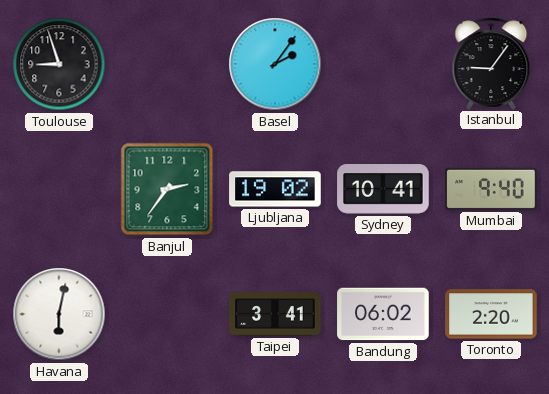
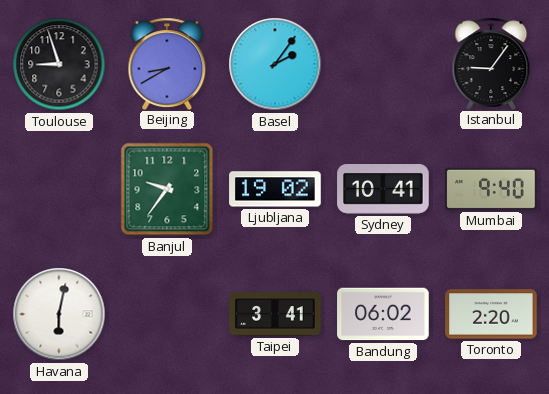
Beijing: none -> 8:40 (167, 63)
Banjul: 2:36 -> 9:36 (167, 189)
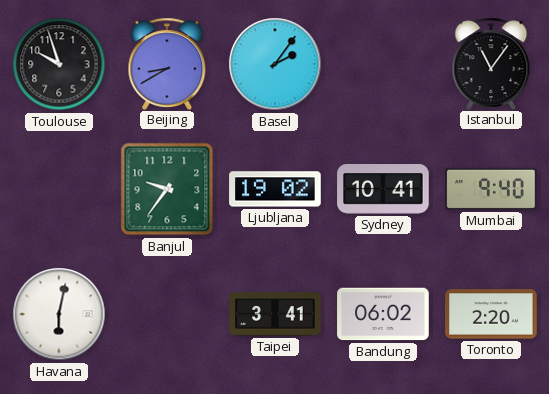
Toulouse: 8:57 -> 9:57 (59, 64)
Istanbul: 9:06 -> 11:06 (491, 63)
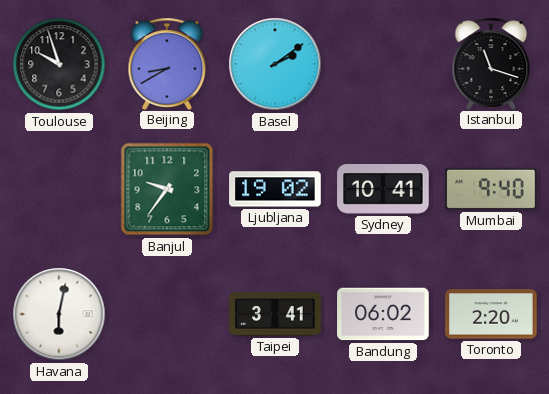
Basel: 2:06 -> 2:09 (275, 64)
Istanbul: 11:06 -> 11:18 (491, 63)
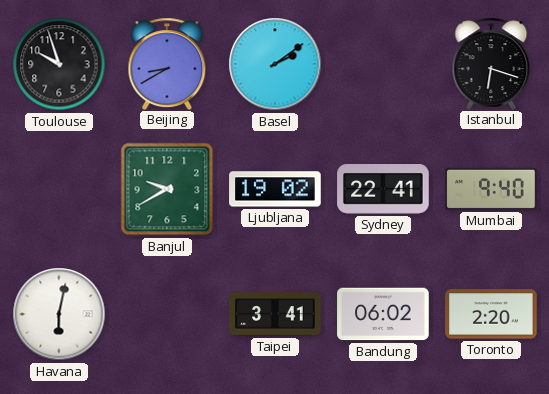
Istanbul: 11:18 -> 6:18 (491, 63)
Banjul: 9:36 -> 9:40 (167, 189)
Sydney: 10:41 -> 22:41 (383, 190)
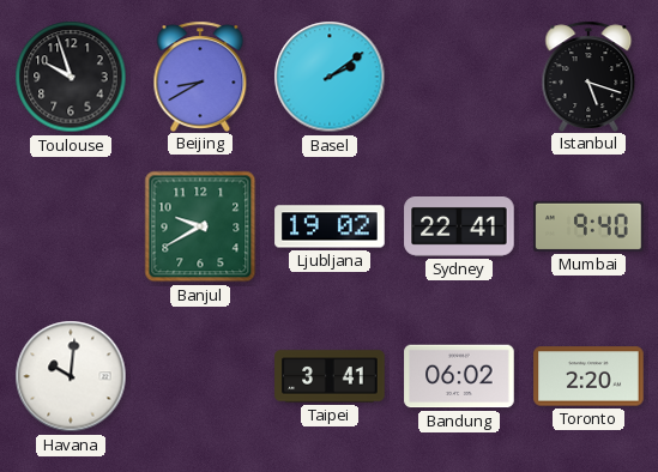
Istanbul: 6:18 -> 5:18 (588, 75)
Havana: 6:02 -> 10:01 (71, 376)
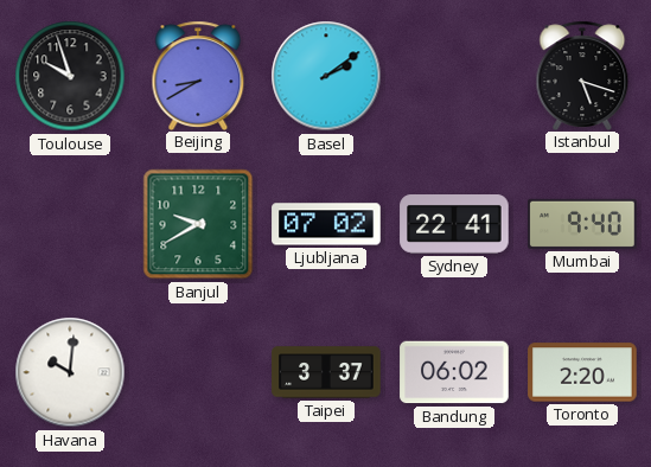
Ljubljana: 19:02 -> 07:02 (326, 224)
Taipei: 3:41 -> 3:37 (326, 372)
